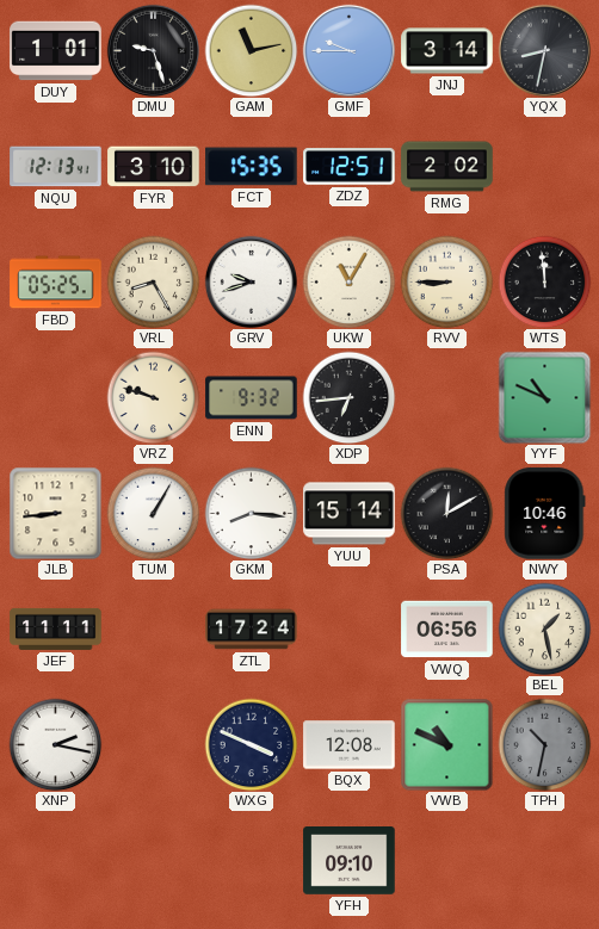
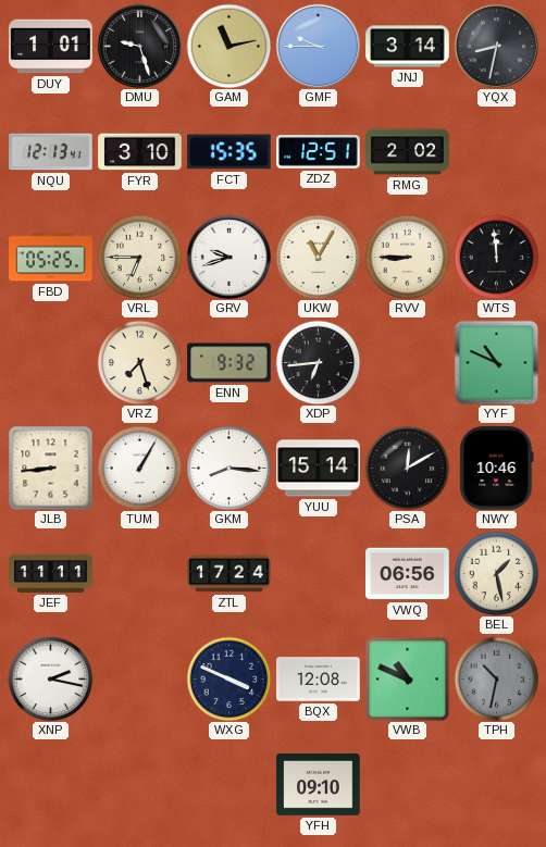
VRL: 8:25 -> 6:45 (139, 257)
VRZ: 9:48 -> 7:27 (139, 362)
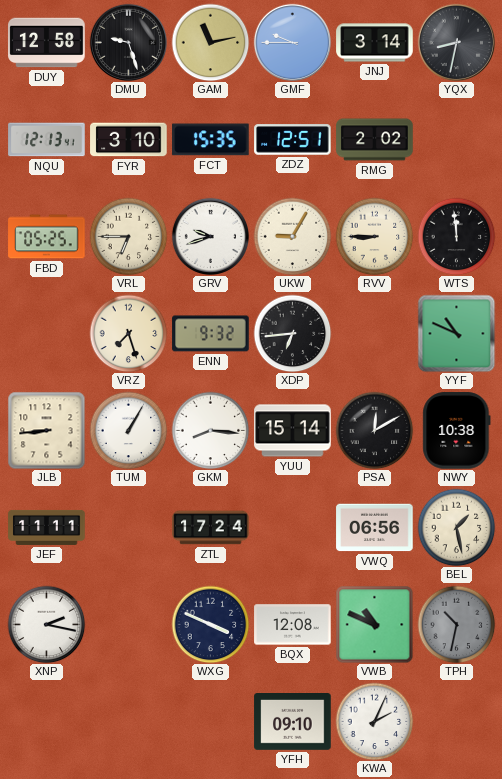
DUY: 1:01 -> 12:58 (47, 43)
UKW: 11:05 -> 9:05 (292, 236)
NWY: 10:46 -> 10:38 (457, 431)
KWA: none -> 2:04 (374, 721)
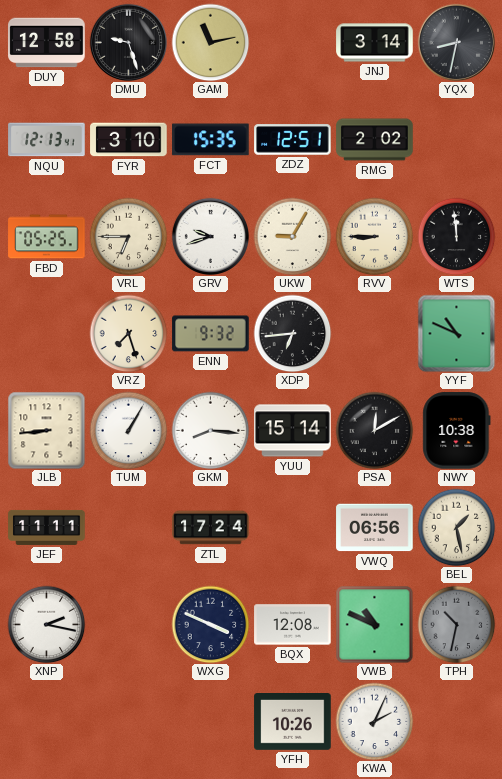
GMF: 9:45 -> none (292, 42)
YFH: 09:10 -> 10:26 (293, 722)
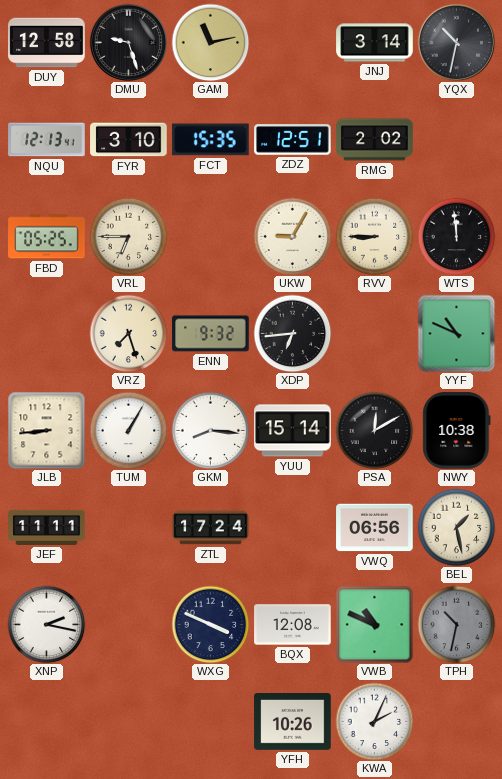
YQX: 8:32 -> 10:32 (456, 42)
GRV: 9:42 -> none (210, 236)
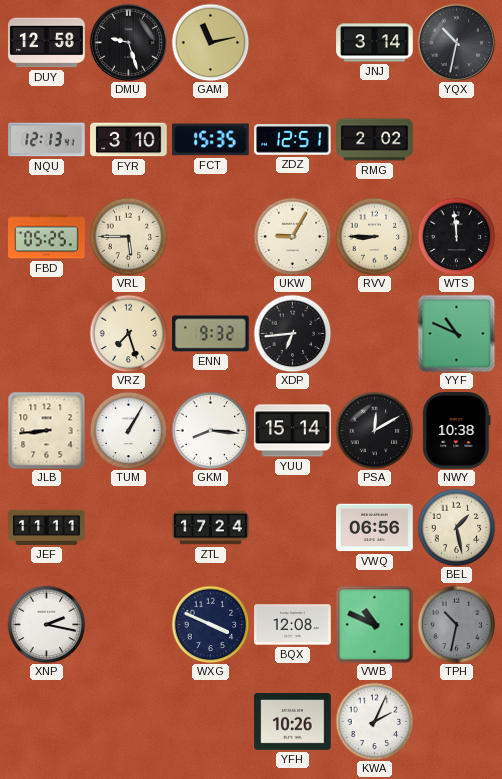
VRL: 6:45 -> 5:45 (128, 236)
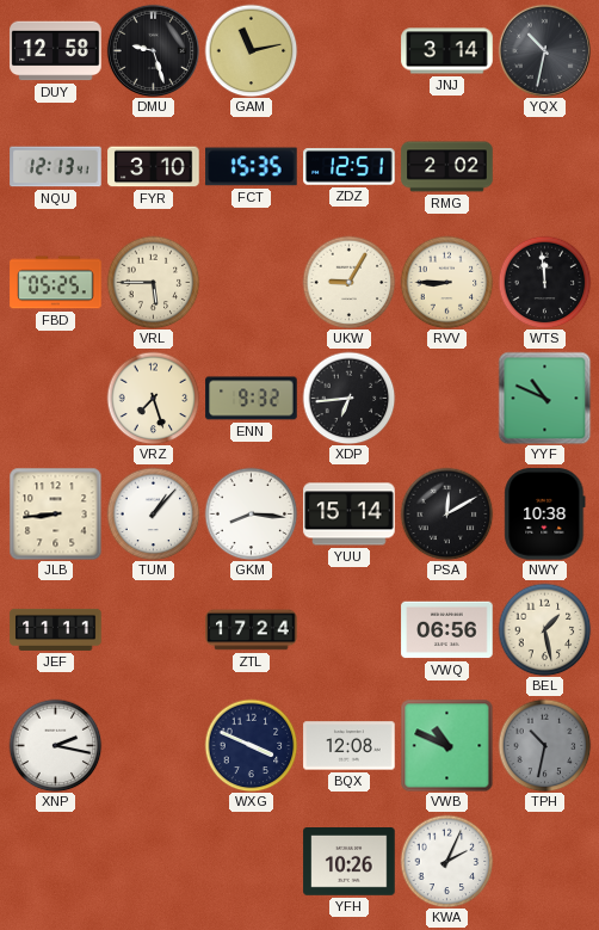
TUM: 1:05 -> 1:07 (153, 513)
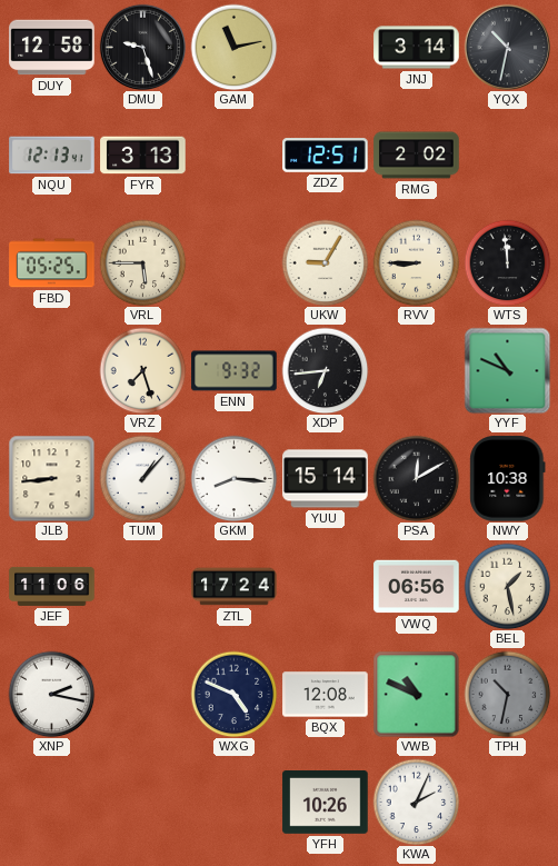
FYR: 3:10 -> 3:13 (143, 156)
FCT: 15:35 -> none (252, 167)
JEF: 11:11 -> 11:06 (52, 586)
WXG: 3:49 -> 4:49 (233, 694)
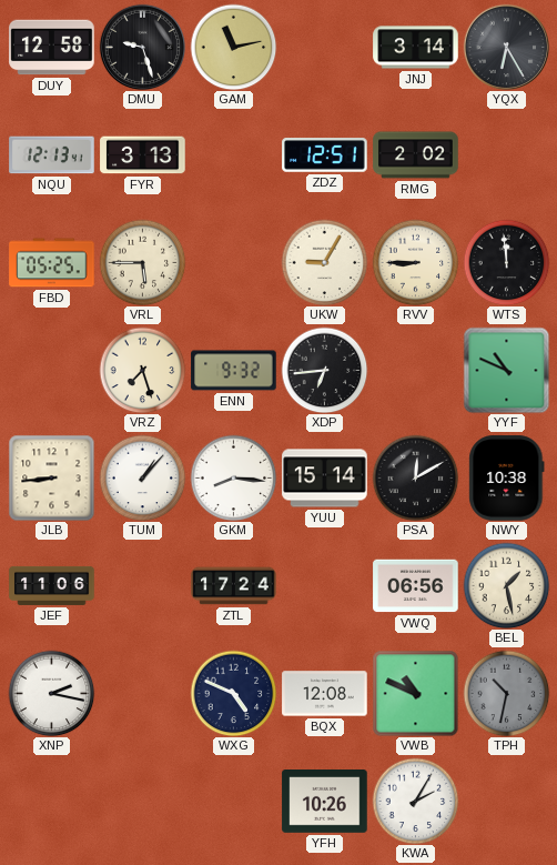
YQX: 10:32 -> 6:25 (506, 47)
KWA: 2:04 -> 2:05 (415, 801)
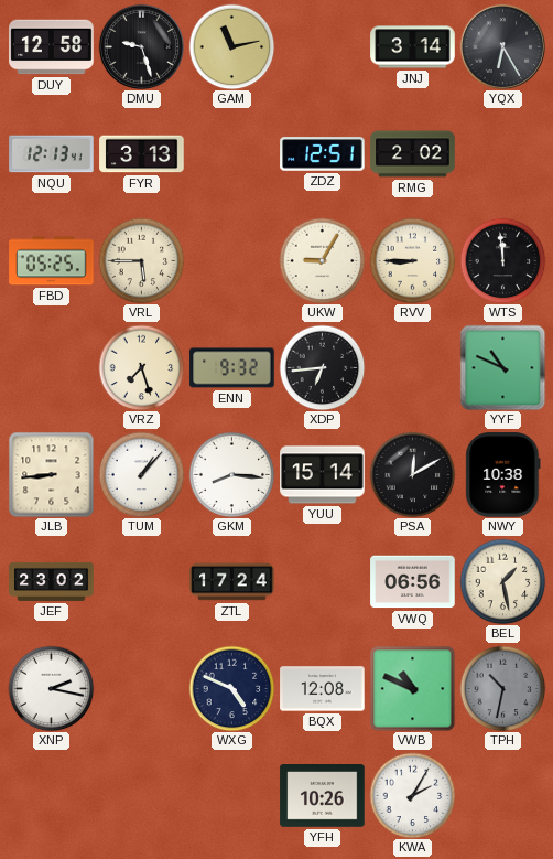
JEF: 11:06 -> 23:02 (52, 581)
